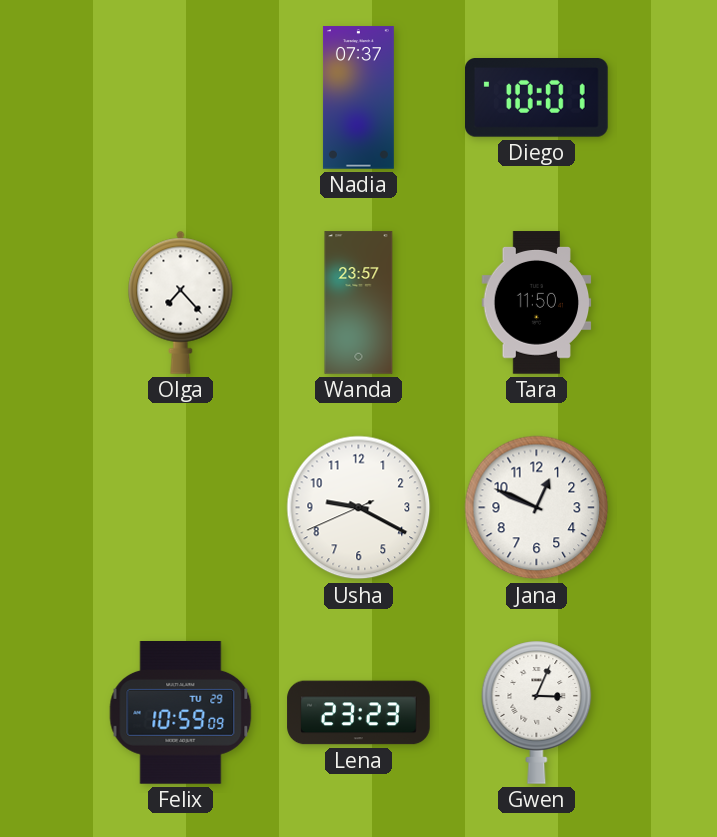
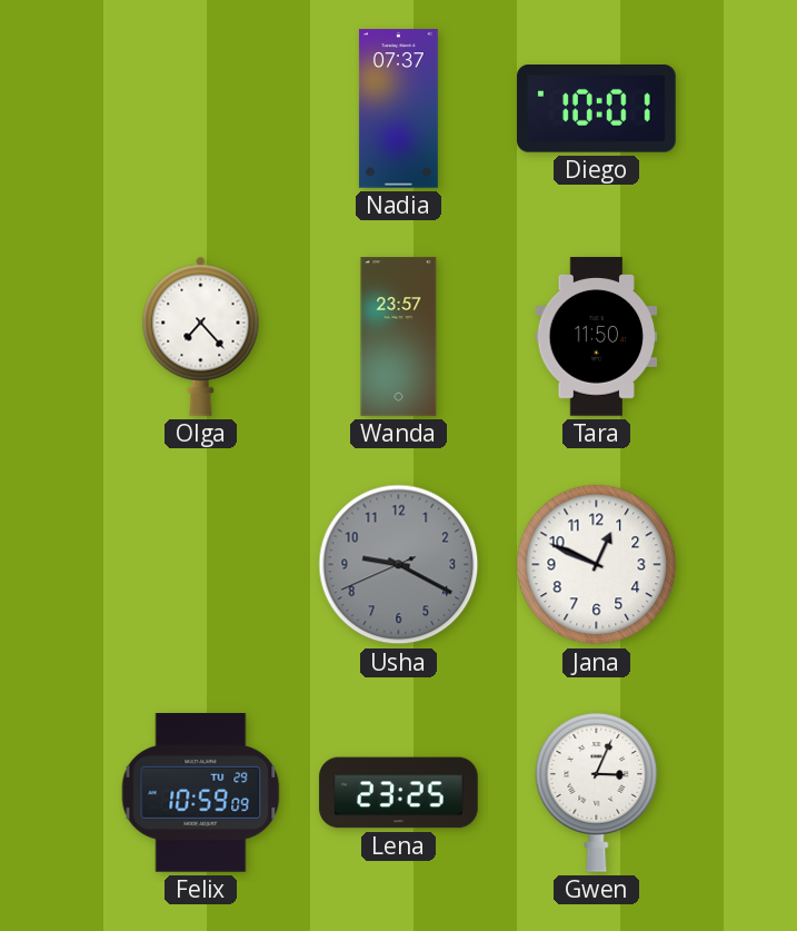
Usha dial: white -> grey (399, 565)
Lena: 23:23 -> 23:25 (399, 793)
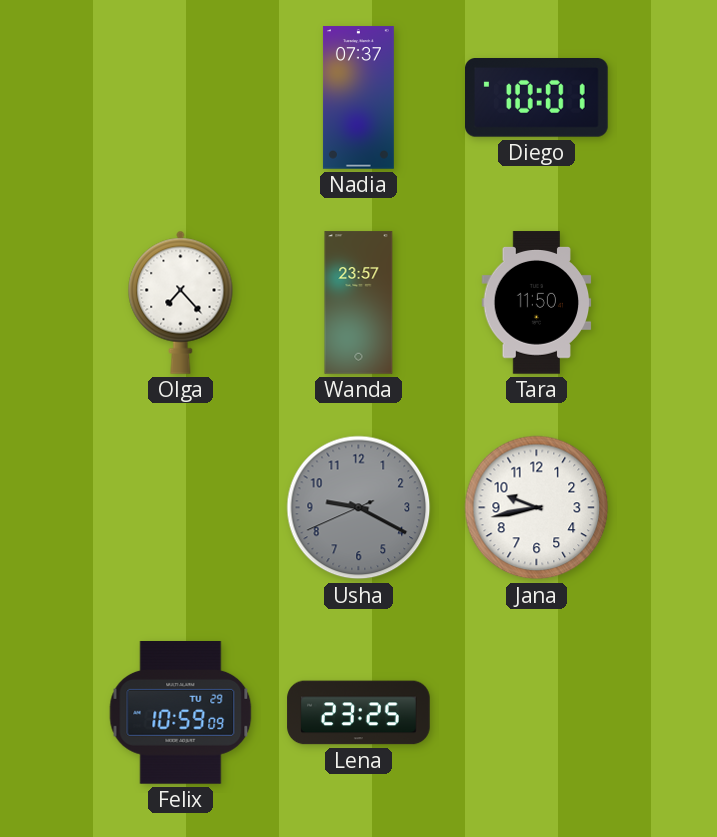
Jana: 12:49 -> 9:43 (537, 508)
Gwen: 3:04 -> none (597, 792)
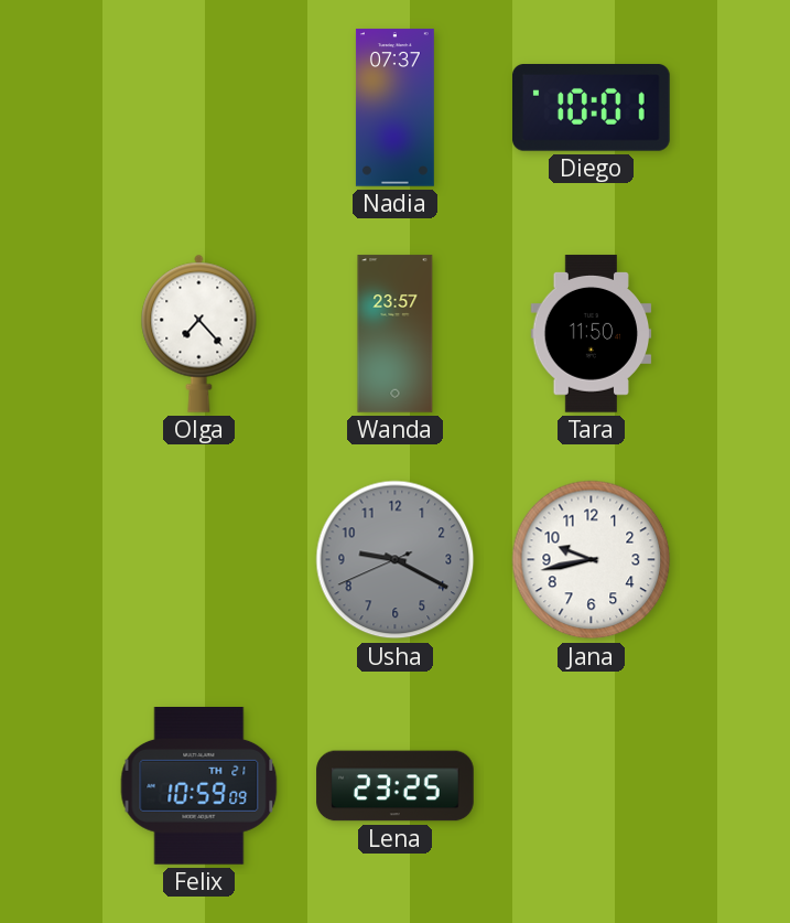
Felix date: TU 29 -> TH 21 (199, 786)
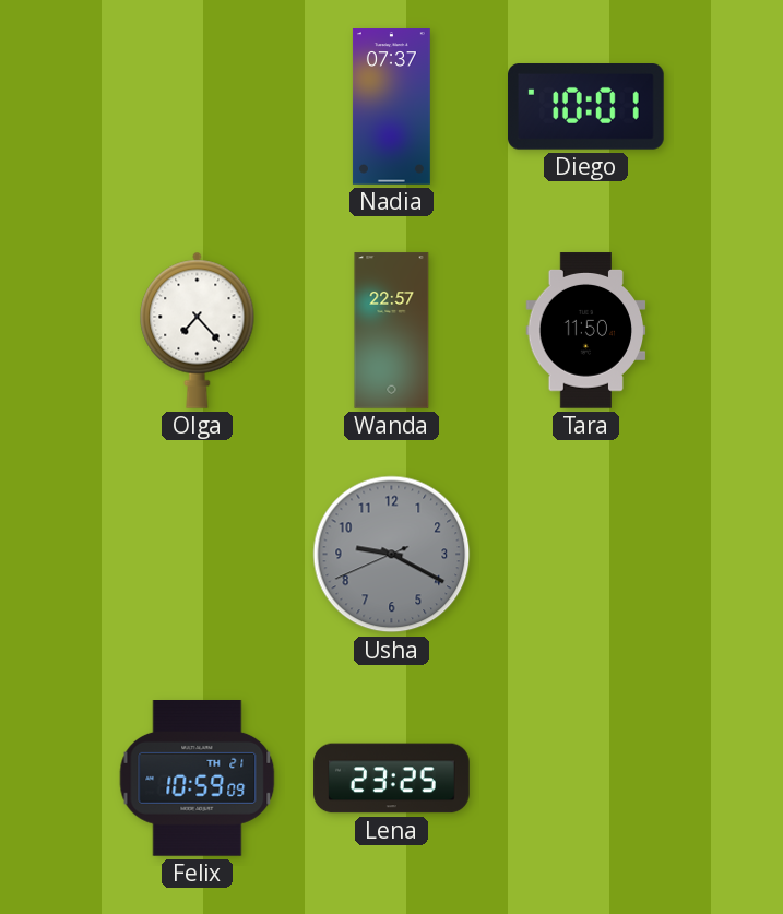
Wanda: 23:57 -> 22:57 (392, 331)
Jana: 9:43 -> none (592, 560)
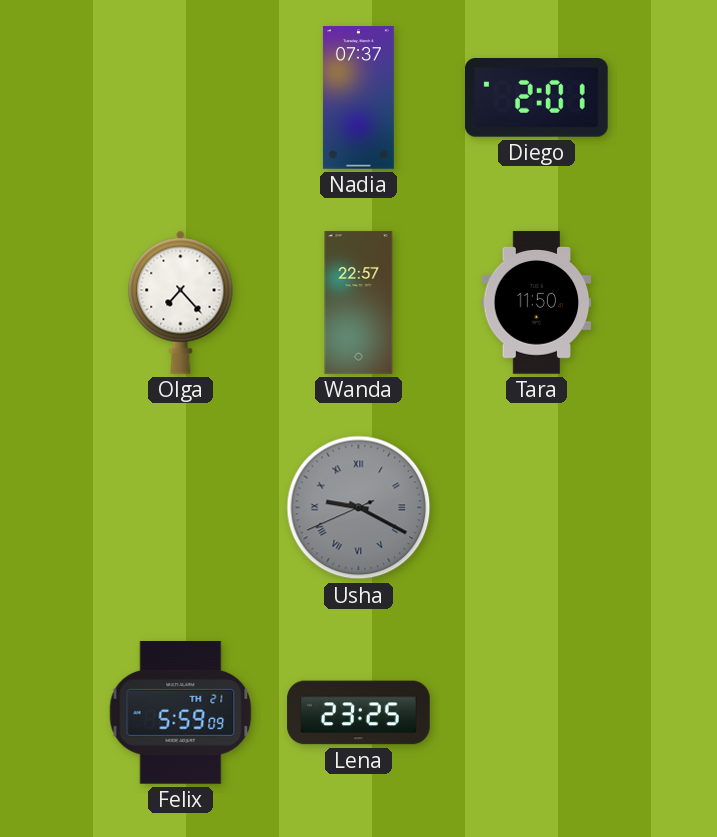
Diego: 10:01 -> 2:01 (537, 98)
Usha numerals: Arabic -> Roman (359, 508)
Felix: 10:59 -> 5:59 (181, 713)
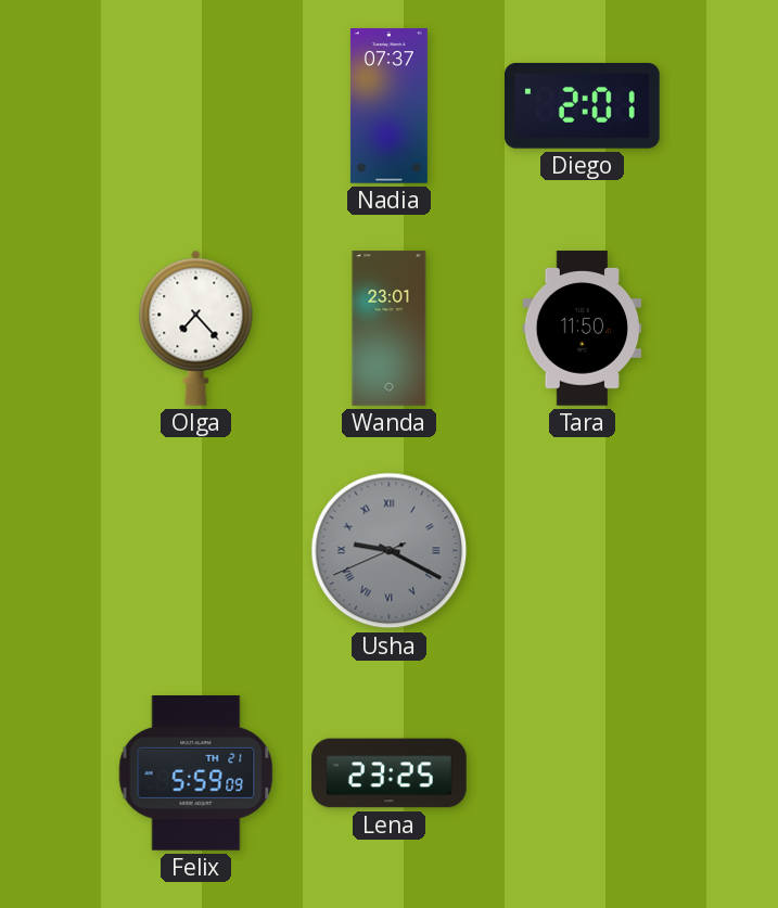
Wanda: 22:57 -> 23:01 (390, 329)
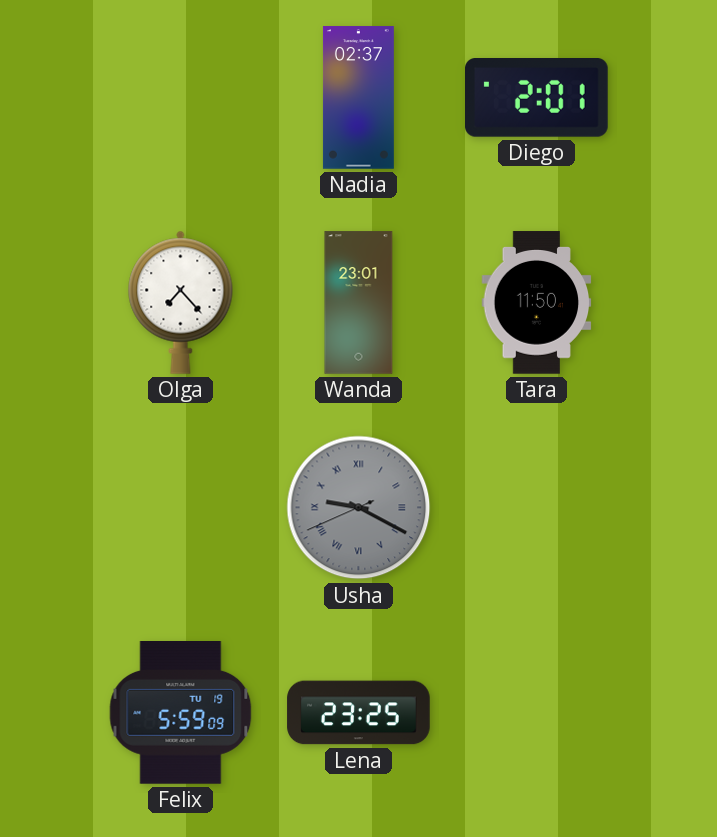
Nadia: 07:37 -> 02:37 (358, 98)
Felix date: TH 21 -> TU 19 (181, 713)
